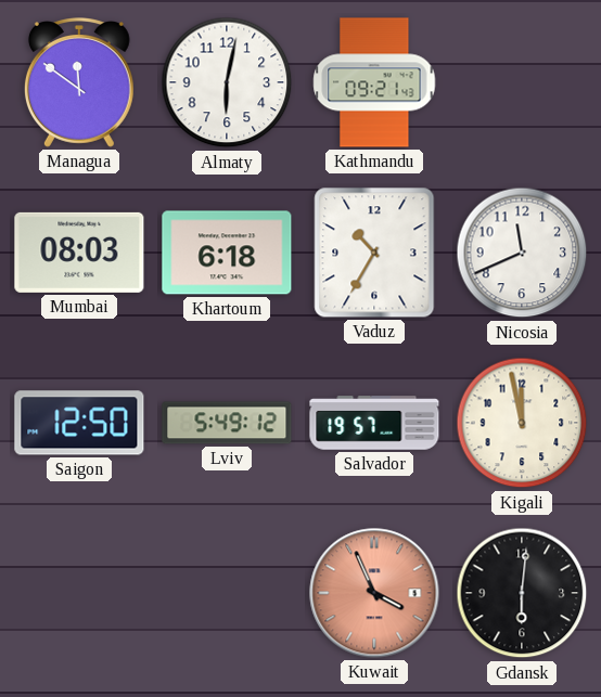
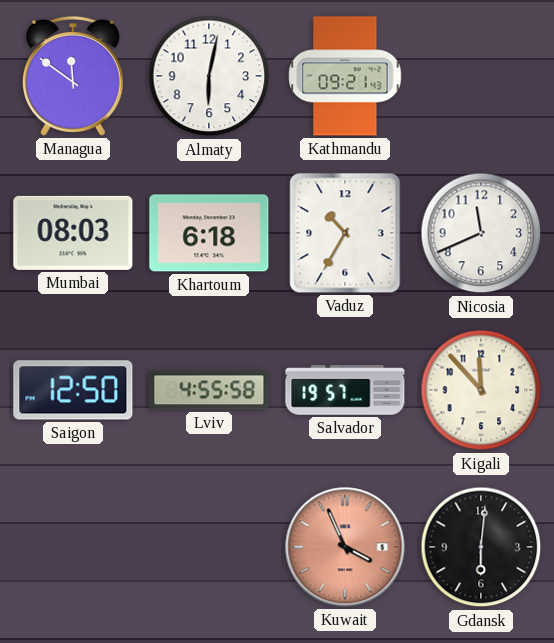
Lviv: 5:49 -> 4:55 (209, 390)
Kigali: 11:58 -> 11:53 (481, 390)
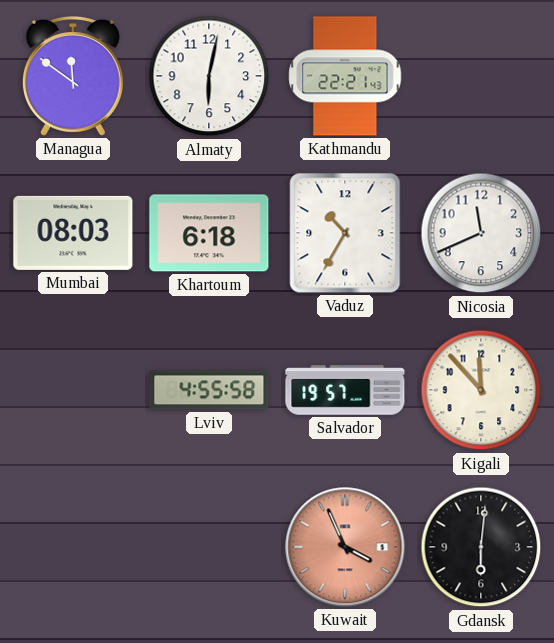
Kathmandu: 09:21 -> 22:21 (345, 76)
Saigon: 12:50 -> none (73, 390)
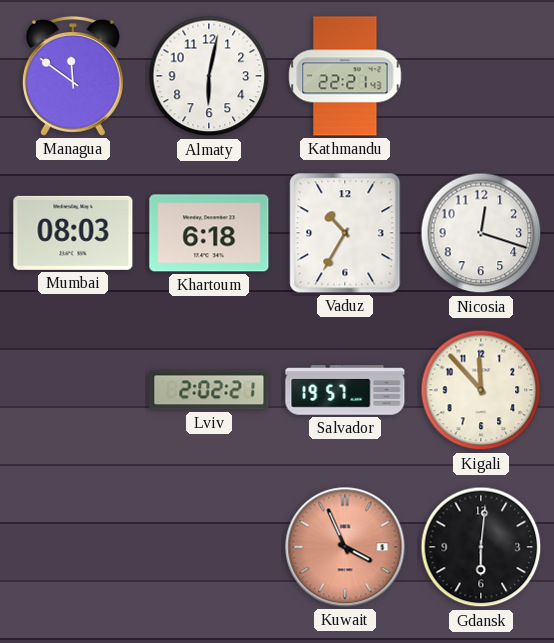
Nicosia: 11:41 -> 12:18 (481, 233)
Lviv: 4:55 -> 2:02 (209, 390)
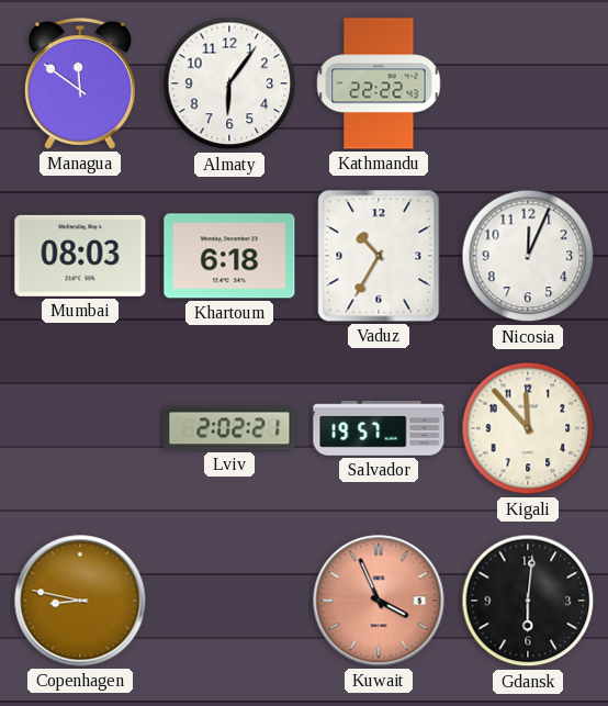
Almaty: 6:02 -> 6:06 (229, 83)
Kathmandu: 22:21 -> 22:22 (379, 83)
Nicosia: 12:18 -> 12:04 (528, 256)
Copenhagen: none -> 8:47 (80, 601)
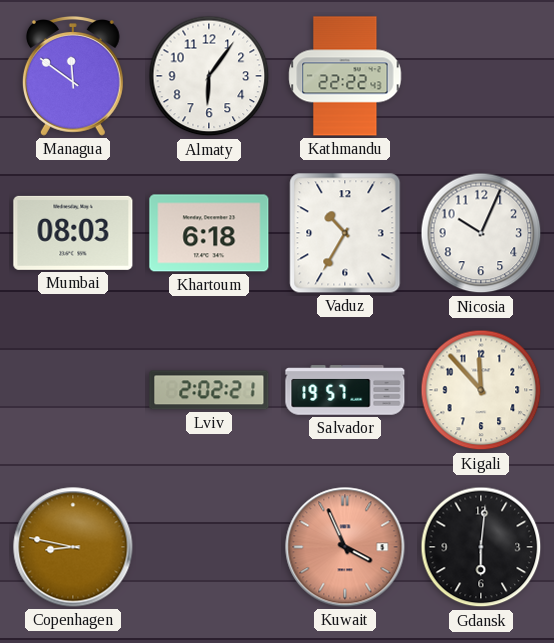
Nicosia: 12:04 -> 10:04 (481, 233)
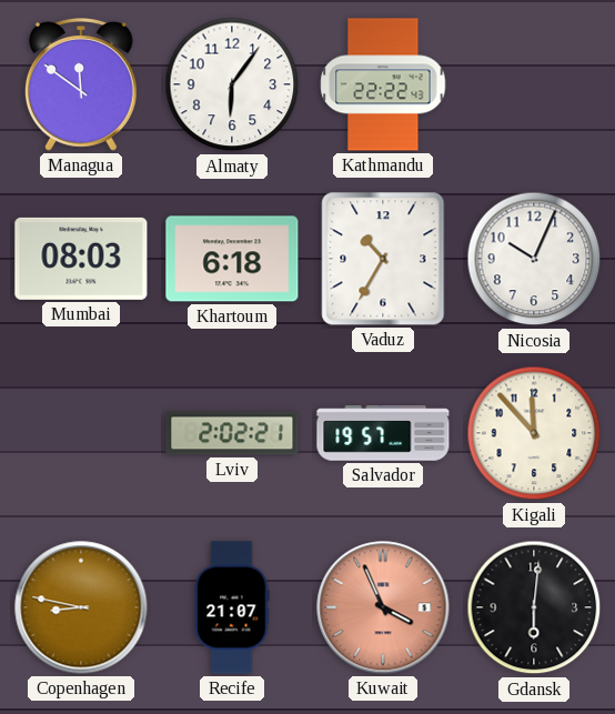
Recife: none -> 21:07 (232, 607)
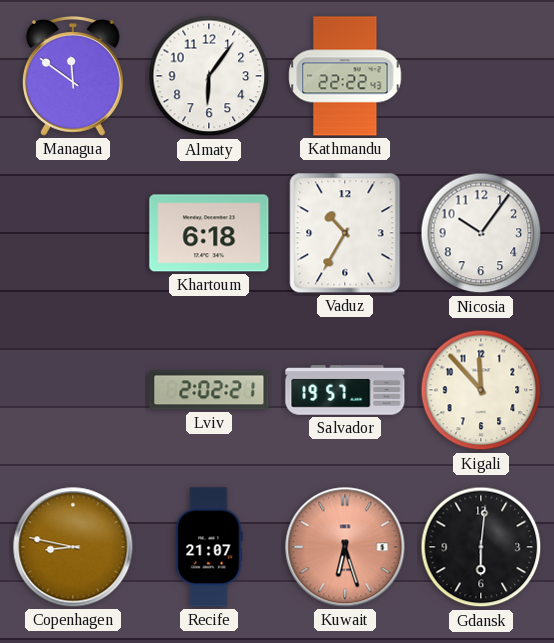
Mumbai: 08:03 -> none (81, 259)
Nicosia: 10:04 -> 10:06 (481, 233)
Kuwait: 3:56 -> 6:27 (345, 547)
